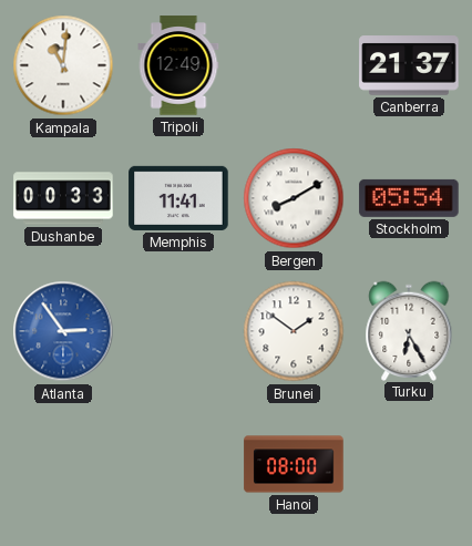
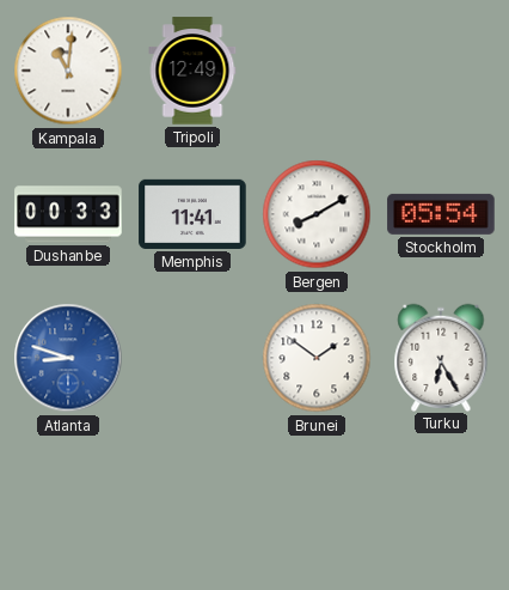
Canberra: 21:37 -> none (409, 65)
Atlanta: 2:54 -> 8:48 (68, 358)
Hanoi: 08:00 -> none (294, 464)
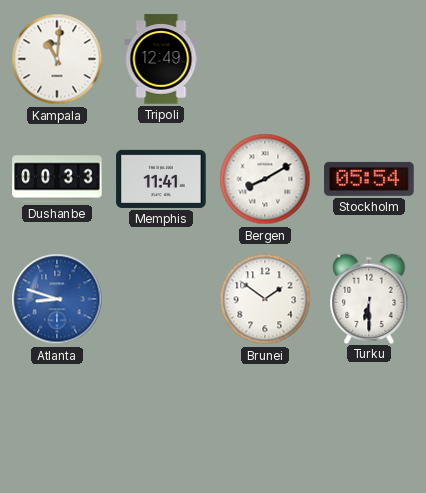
Turku: 6:25 -> 6:30 (369, 298)
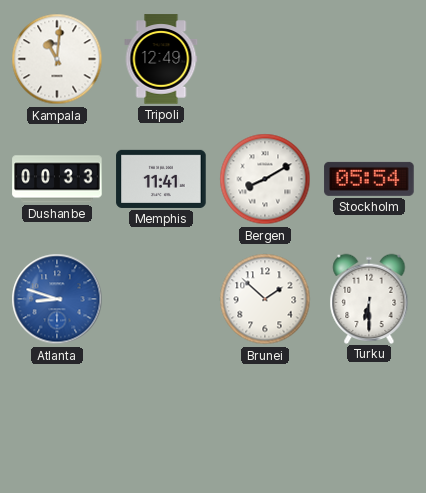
Brunei: 1:51 -> 1:52 (265, 299)
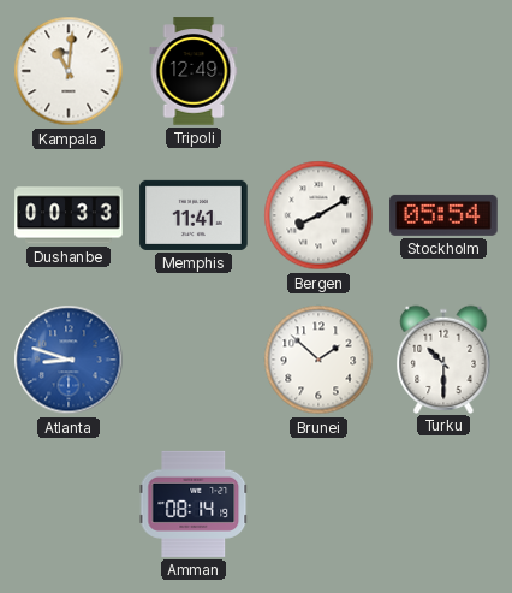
Turku: 6:30 -> 10:30 (443, 358)
Amman: none -> 08:14 (194, 504)
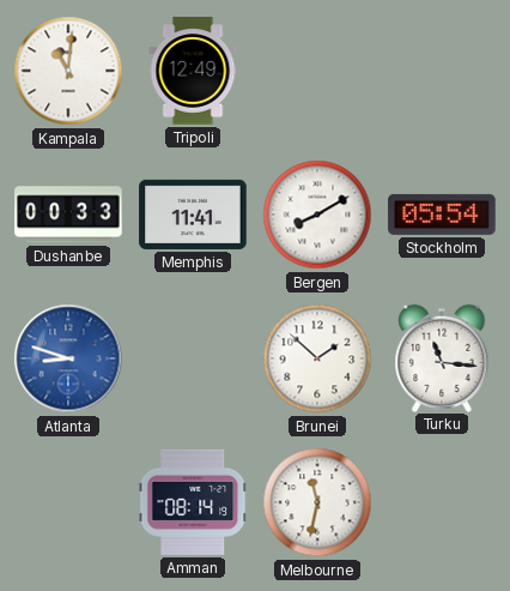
Turku: 10:30 -> 11:16 (442, 357)
Melbourne: none -> 11:32 (317, 502)
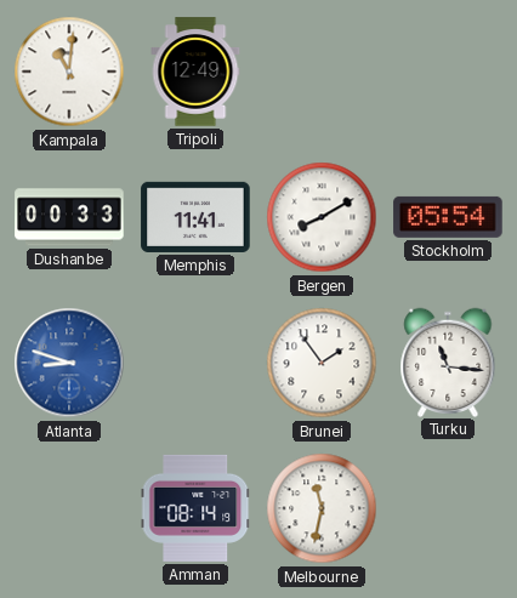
Brunei: 1:52 -> 1:54 (322, 363)
